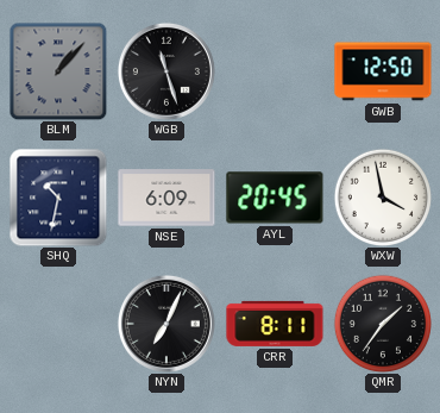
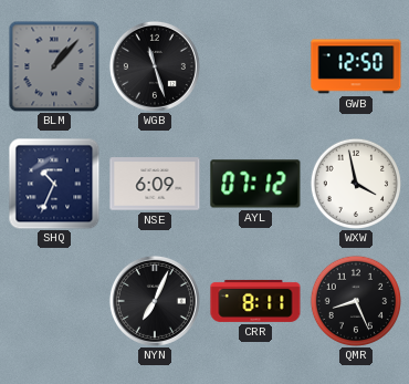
SHQ: 10:32 -> 10:34 (54, 184)
AYL: 20:45 -> 07:12 (255, 184)
QMR: 1:36 -> 8:26 (355, 300)
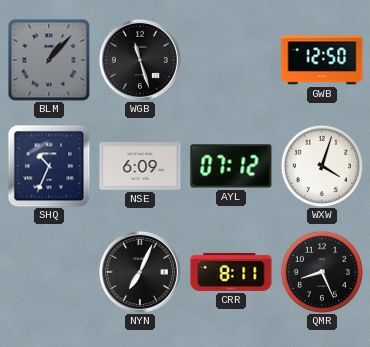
WXW: 3:58 -> 4:03 (321, 165)
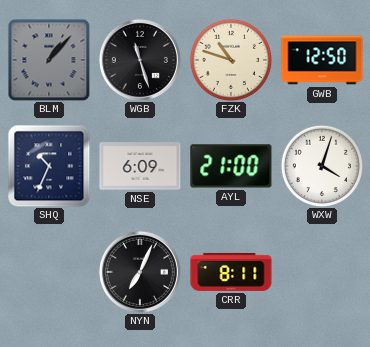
FZK: none -> 10:48 (230, 59)
AYL: 07:12 -> 21:00 (231, 166)
QMR: 8:26 -> none (321, 271)
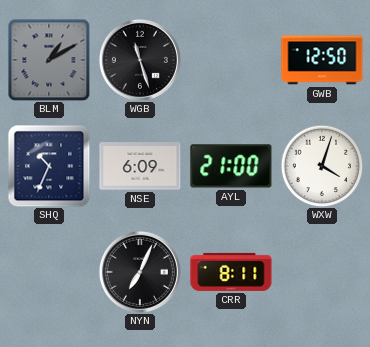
BLM: 1:07 -> 1:10 (49, 60)
FZK: 10:48 -> none (230, 59)
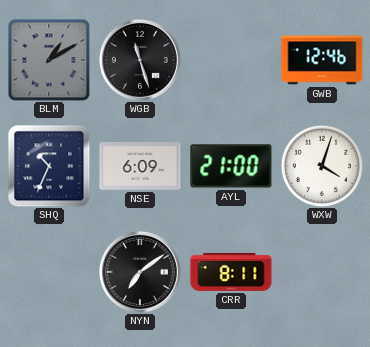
GWB: 12:50 -> 12:46 (322, 60)
NYN: 7:04 -> 7:09 (140, 272)
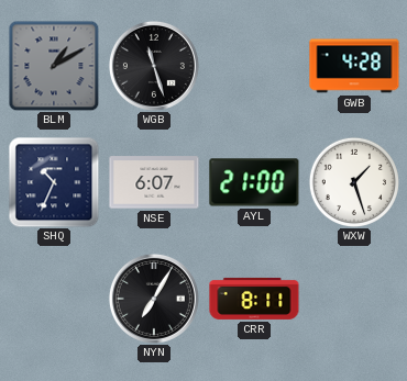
GWB: 12:46 -> 4:28 (354, 66)
NSE: 6:09 -> 6:07 (154, 182)
WXW: 4:03 -> 1:27 (353, 181)
NYN: 7:09 -> 7:05 (154, 299)
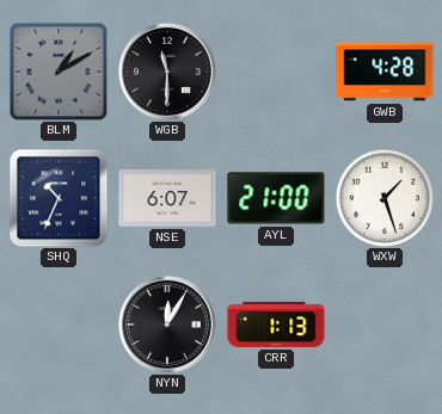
WGB: 11:27 -> 11:30 (167, 72)
NYN: 7:05 -> 12:05 (167, 325)
CRR: 8:11 -> 1:13 (276, 325)
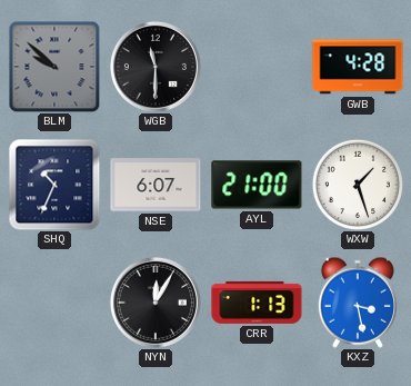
BLM: 1:10 -> 9:52 (54, 67)
KXZ: none -> 3:28 (358, 303)
